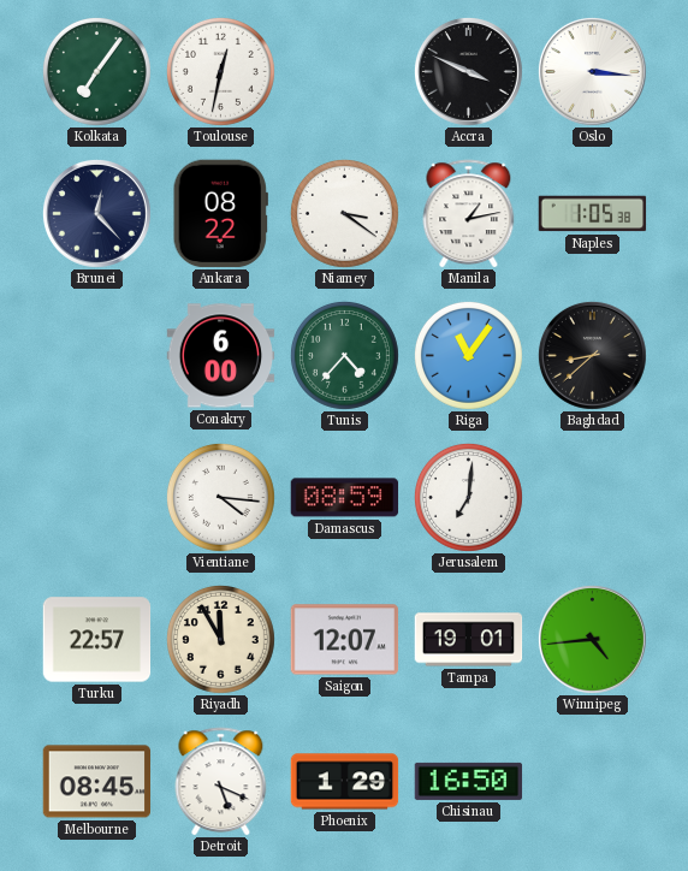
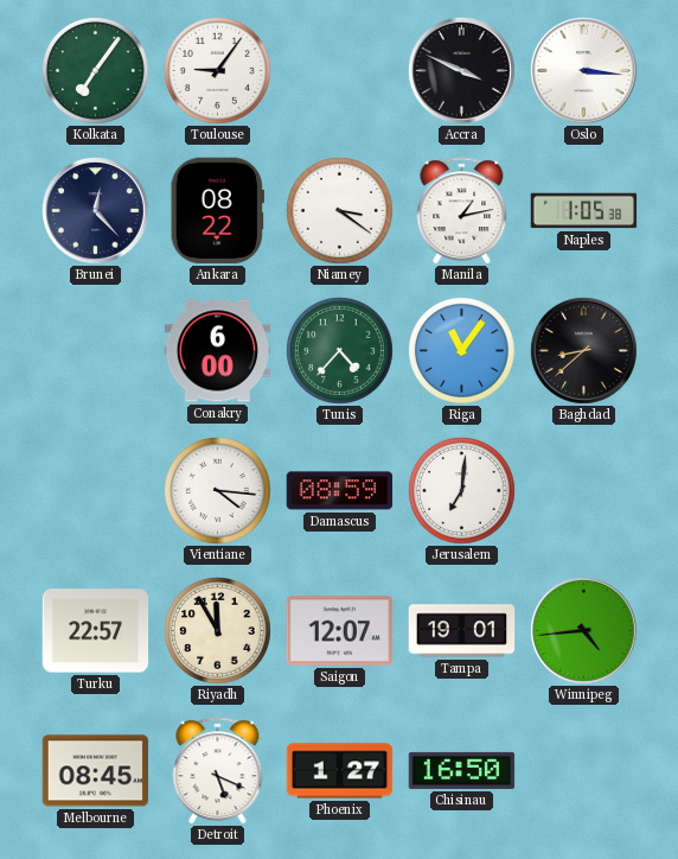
Toulouse: 12:32 -> 9:06 (217, 70)
Phoenix: 1:29 -> 1:27 (340, 771)
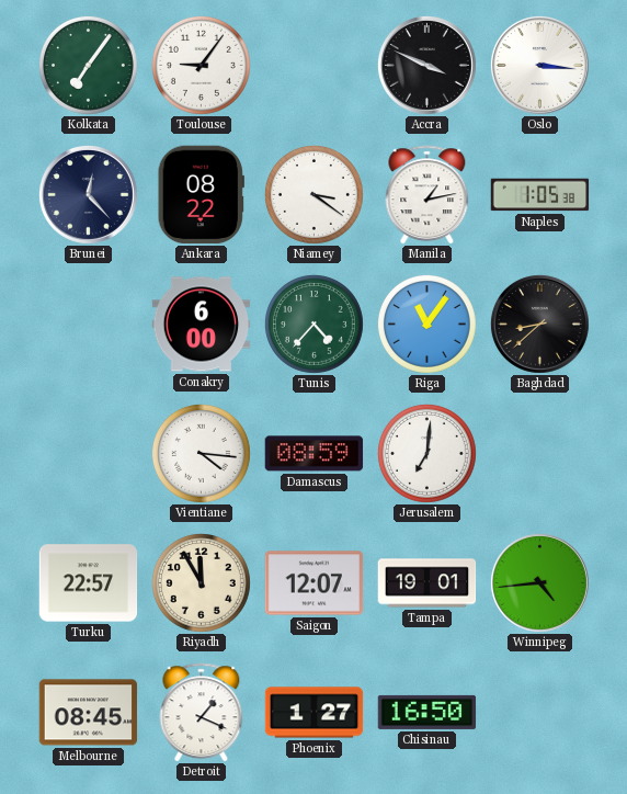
Detroit: 5:19 -> 1:19 (202, 713)
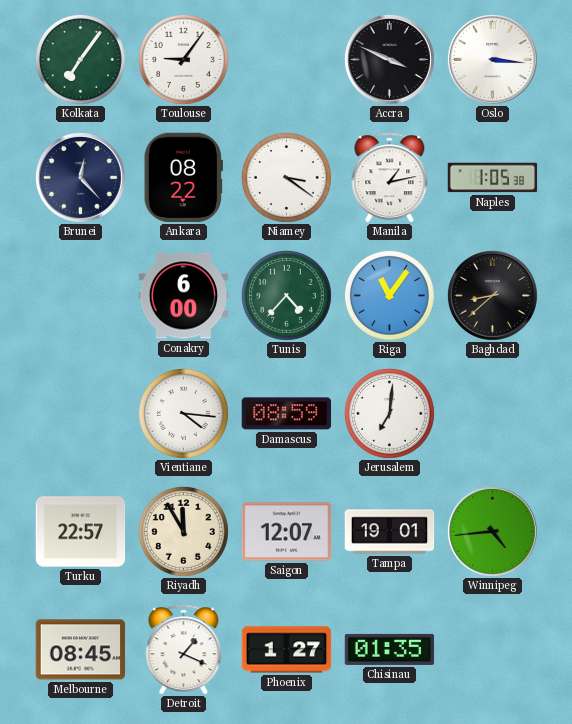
Chisinau: 16:50 -> 01:35 (390, 649)
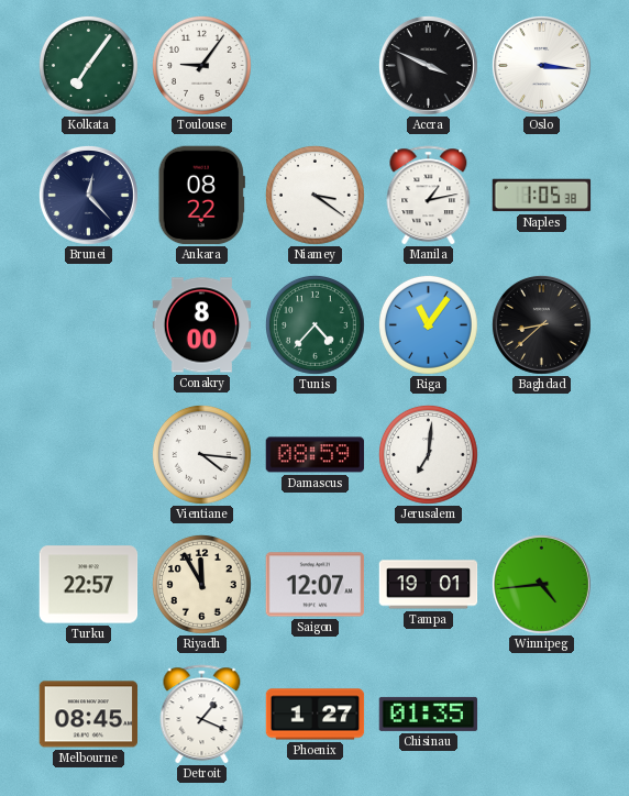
Conakry: 6:00 -> 8:00 (202, 325)
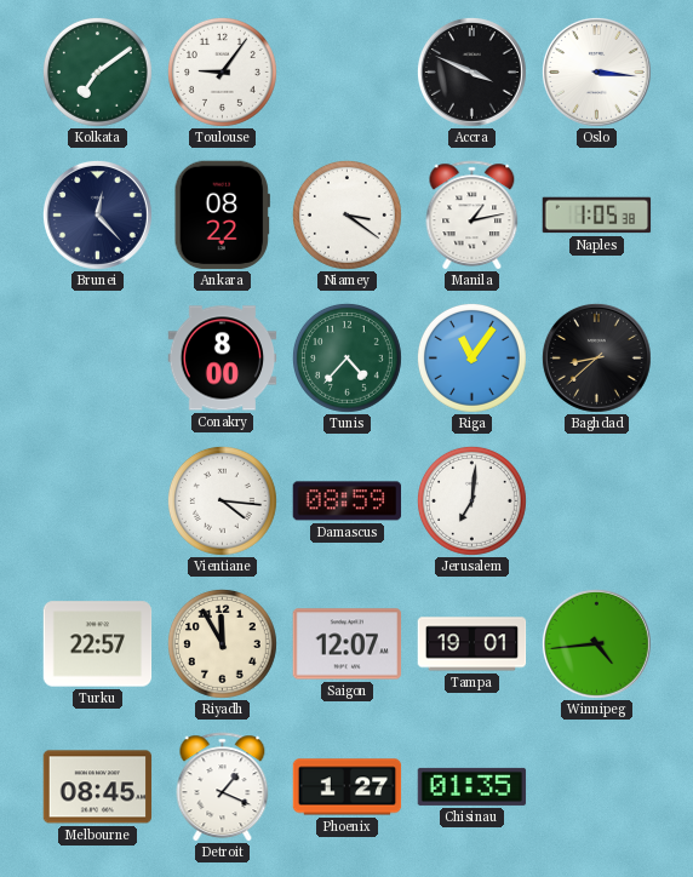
Kolkata: 7:06 -> 7:09 (97, 71)
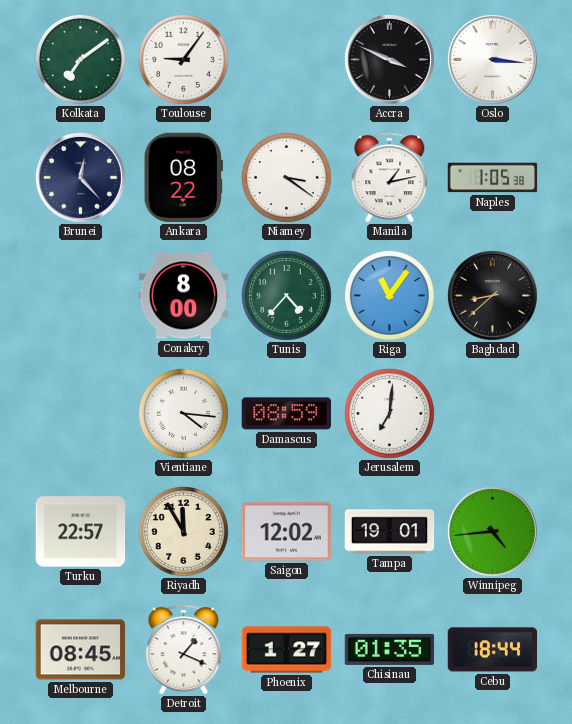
Saigon: 12:07 -> 12:02 (287, 532)
Cebu: none -> 18:44 (493, 650)
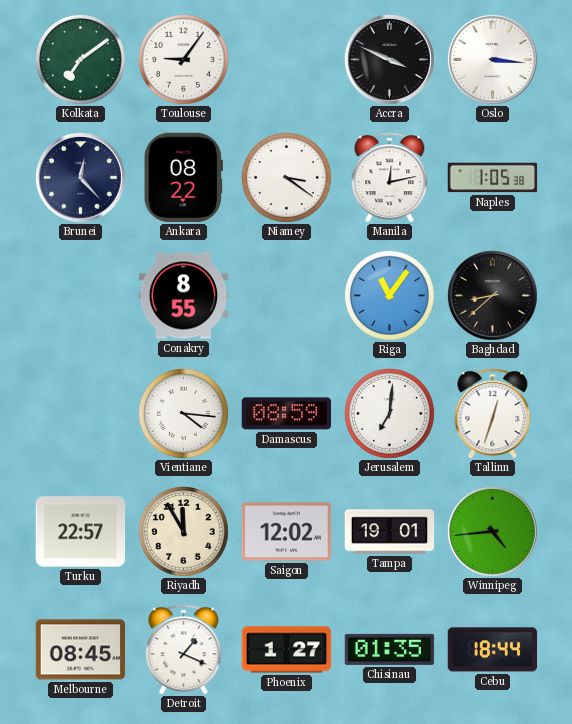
Manila: 1:13 -> 12:13 (390, 178)
Conakry: 8:00 -> 8:55 (184, 296)
Tunis: 4:37 -> none (286, 295)
Tallinn: none -> 12:33 (493, 414)
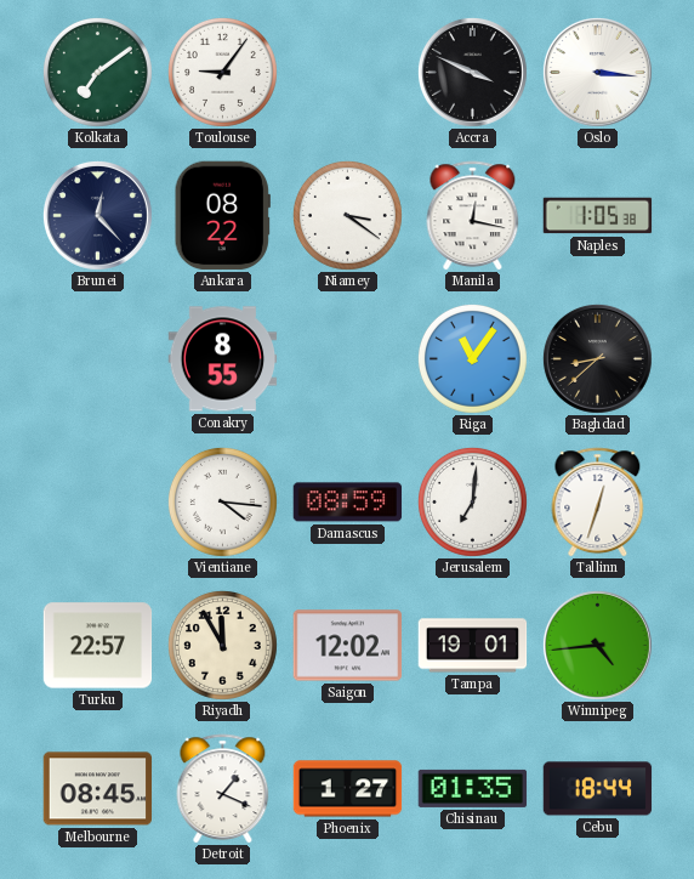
Manila: 12:13 -> 12:17 (473, 216)
